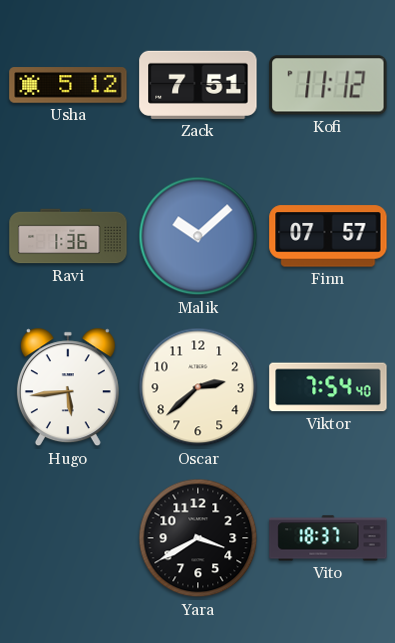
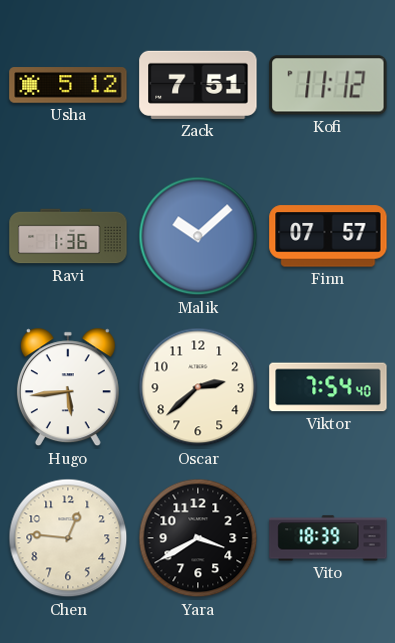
Chen: none -> 12:46 (68, 538)
Vito: 18:37 -> 18:39 (328, 538)
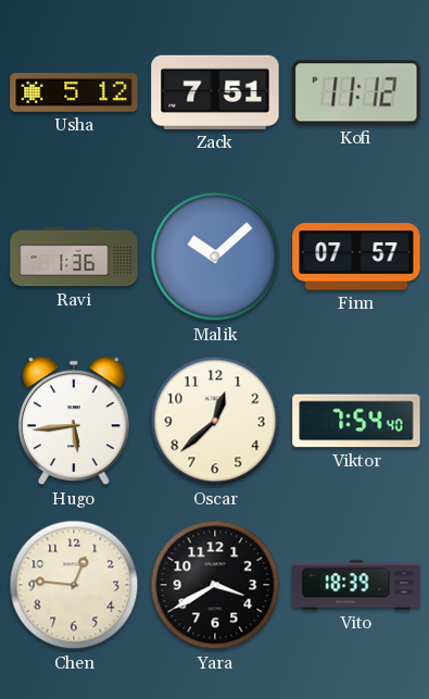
Oscar: 2:38 -> 12:38 (215, 421)
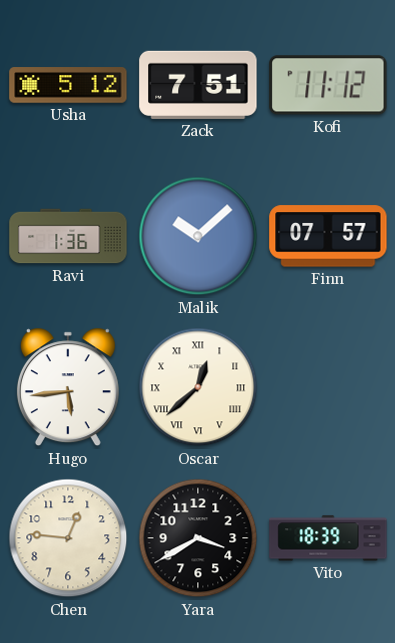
Oscar numerals: Arabic -> Roman (198, 387)
Viktor: 7:54 -> none (356, 421)
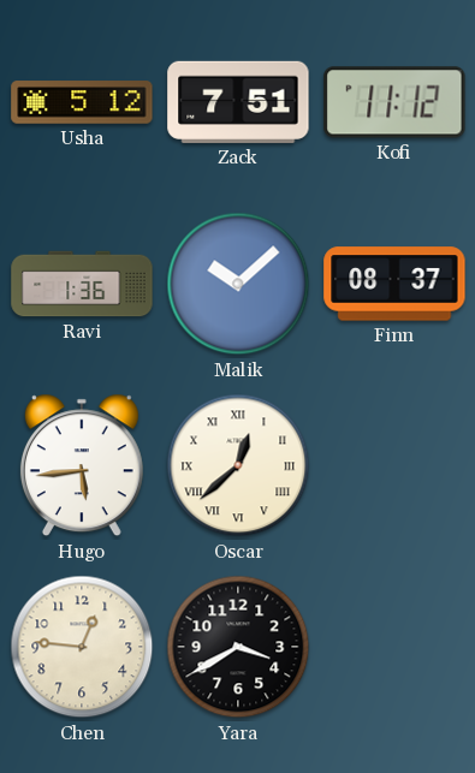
Finn: 07:57 -> 08:37 (394, 284)
Vito: 18:39 -> none (328, 538)
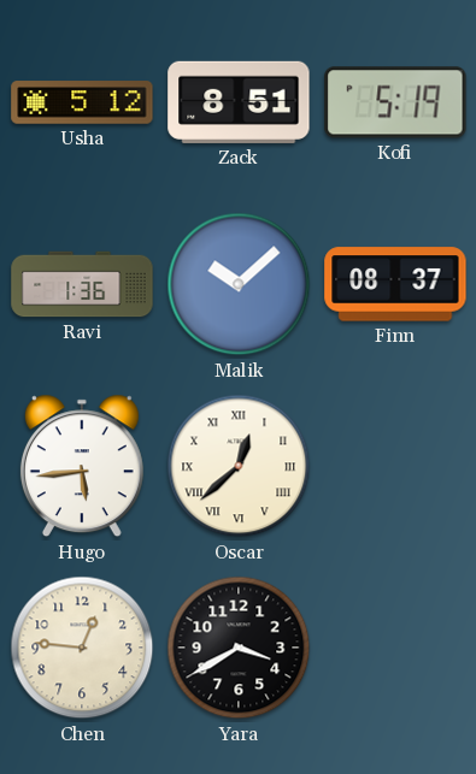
Zack: 7:51 -> 8:51 (239, 102)
Kofi: 11:12 -> 5:19 (395, 102)
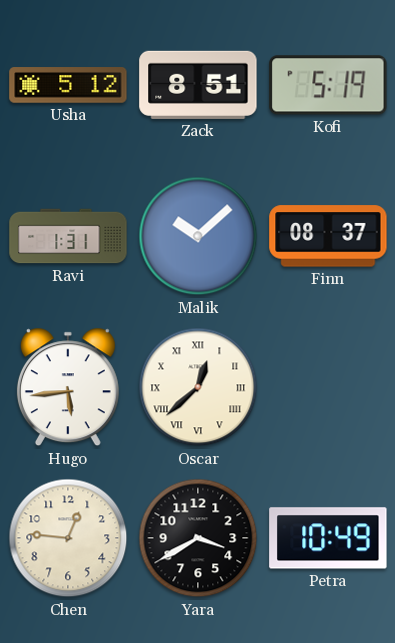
Ravi: 1:36 -> 1:31 (68, 236)
Petra: none -> 10:49 (328, 538)
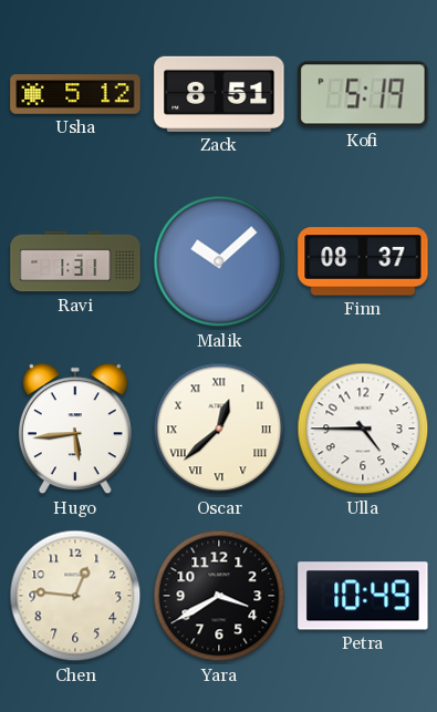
Ulla: none -> 4:45 (363, 429)
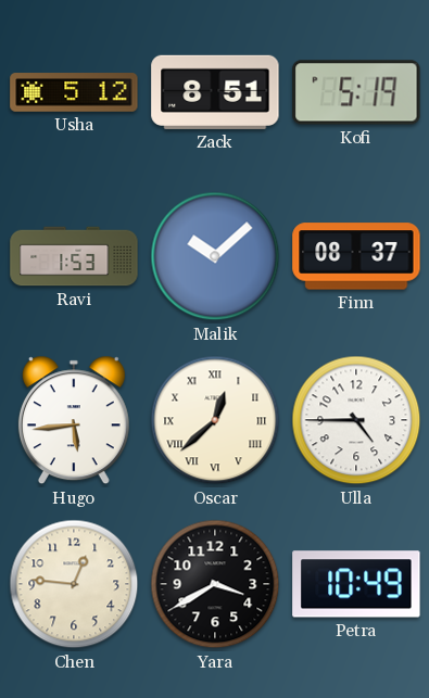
Ravi: 1:31 -> 1:53 (74, 256)
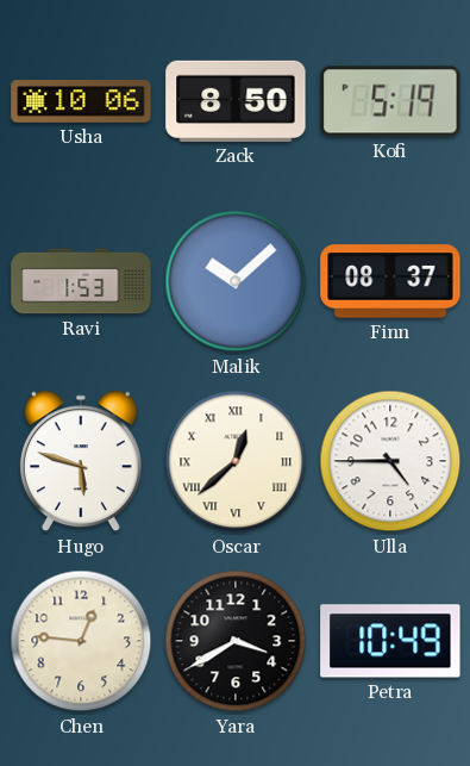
Usha: 5:12 -> 10:06 (81, 101)
Zack: 8:51 -> 8:50 (236, 101)
Hugo: 5:44 -> 5:48 (81, 461)
